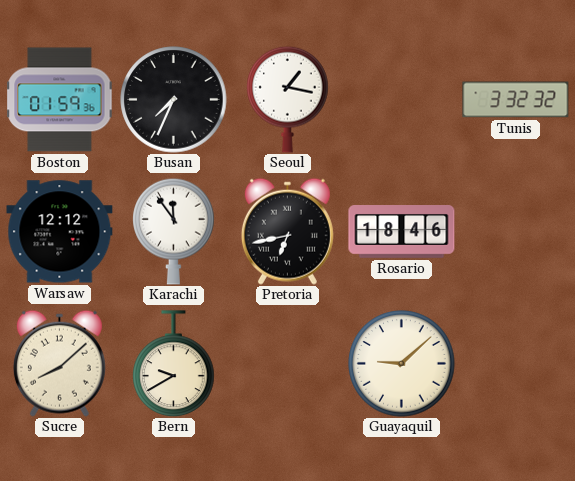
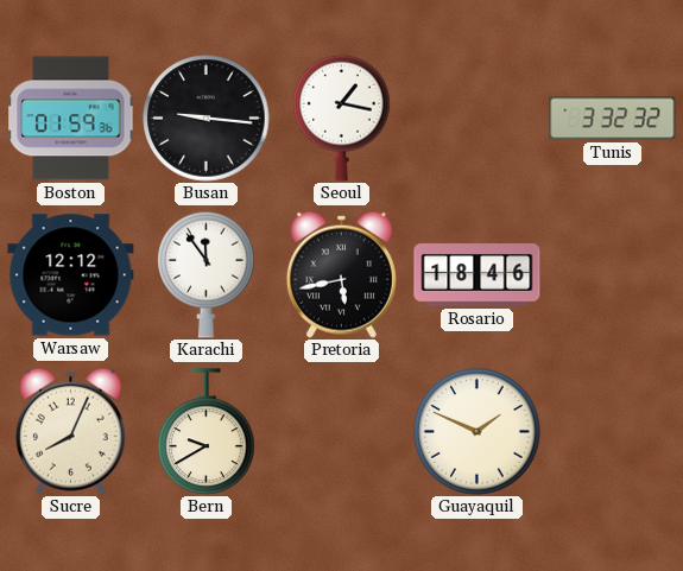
Busan: 7:34 -> 9:16 (207, 119)
Pretoria: 6:43 -> 5:43 (341, 274)
Sucre: 8:08 -> 8:04 (70, 431)
Guayaquil: 9:08 -> 1:49 (478, 432)
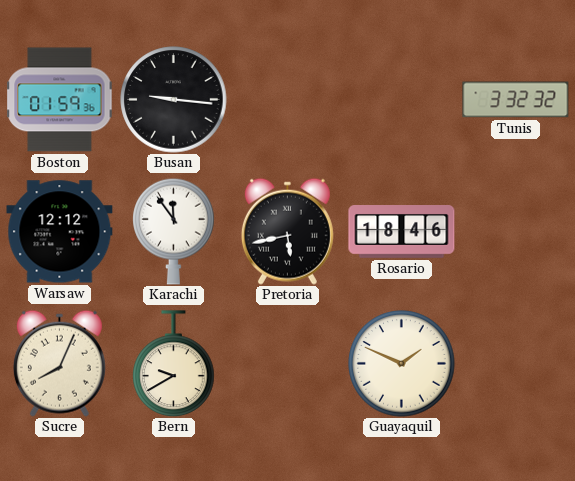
Seoul: 1:17 -> none (342, 118)
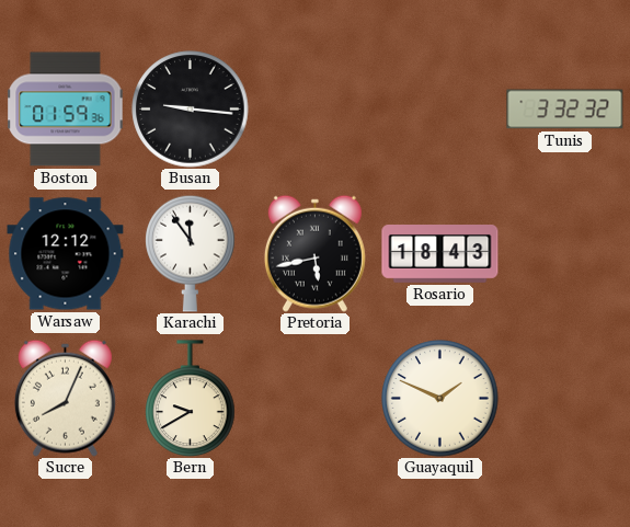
Rosario: 18:46 -> 18:43 (440, 254)
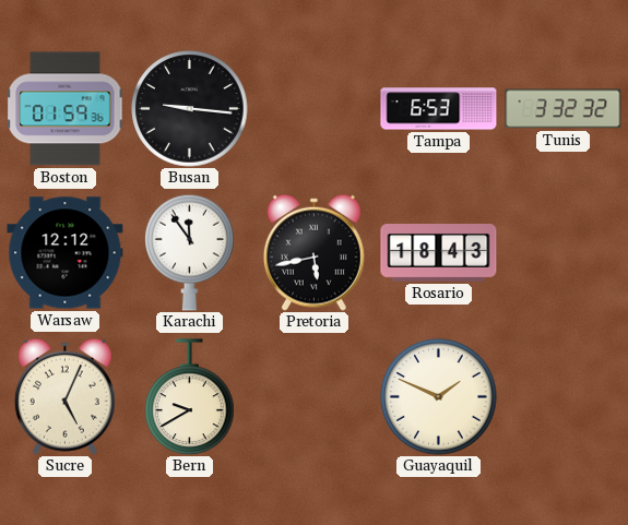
Tampa: none -> 6:53 (439, 109)
Sucre: 8:04 -> 5:04 (64, 396)
